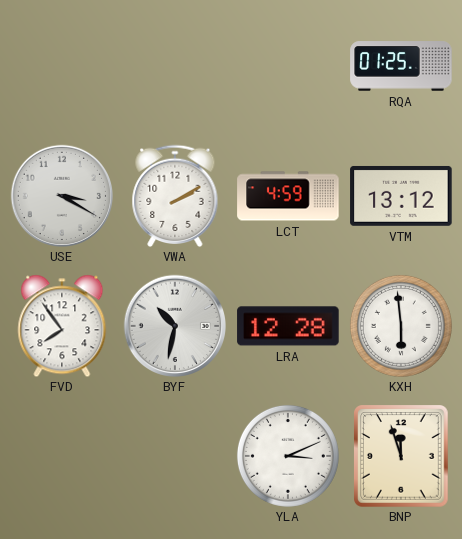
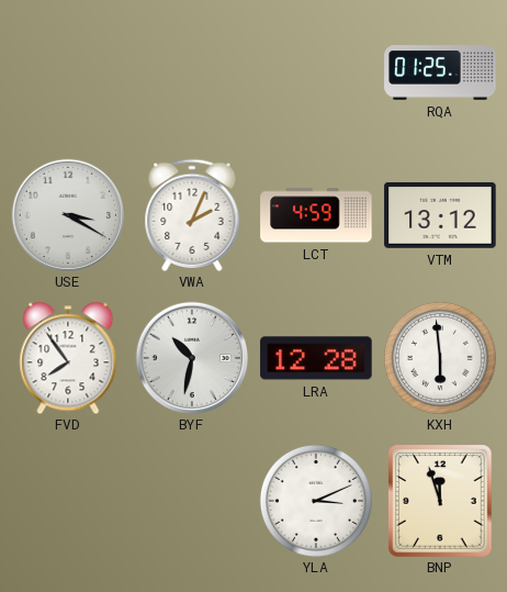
VWA: 2:10 -> 2:04 (192, 215)
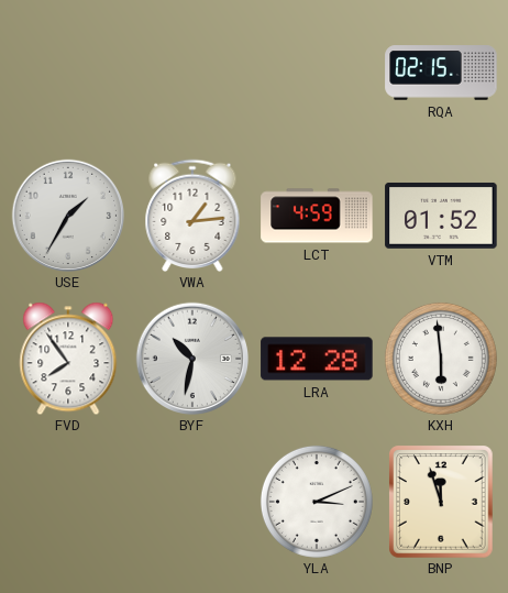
RQA: 01:25 -> 02:15 (441, 73)
USE: 3:20 -> 1:35 (67, 215)
VWA: 2:04 -> 1:14 (192, 216)
VTM: 13:12 -> 01:52 (441, 216)
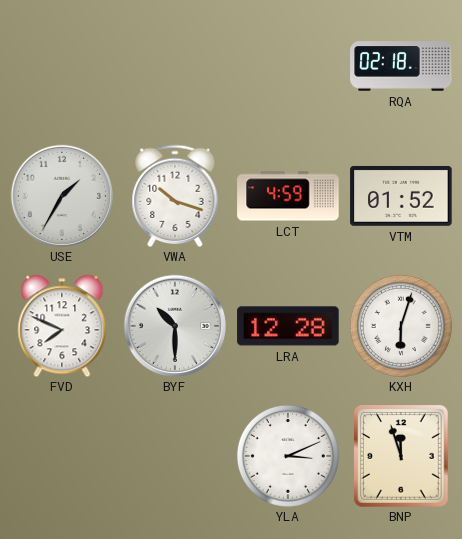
RQA: 02:15 -> 02:18 (401, 66)
VWA: 1:14 -> 10:18 (175, 196)
FVD: 7:54 -> 7:49 (62, 326)
BYF: 10:32 -> 10:30 (174, 325)
KXH: 5:59 -> 6:03 (401, 326)
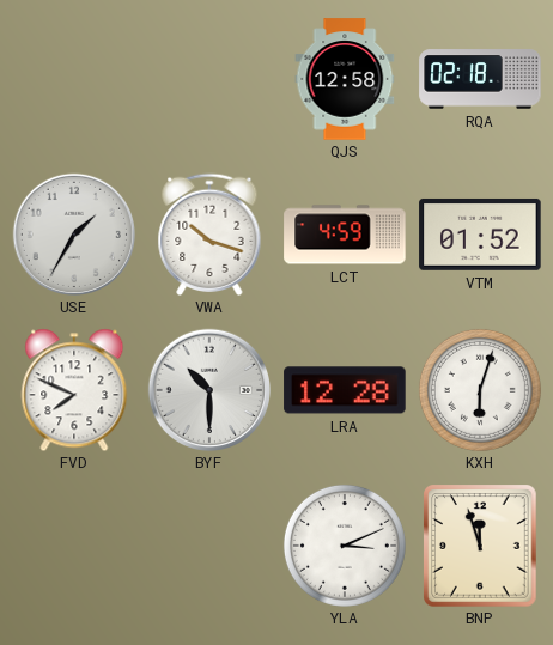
QJS: none -> 12:58 (345, 79)
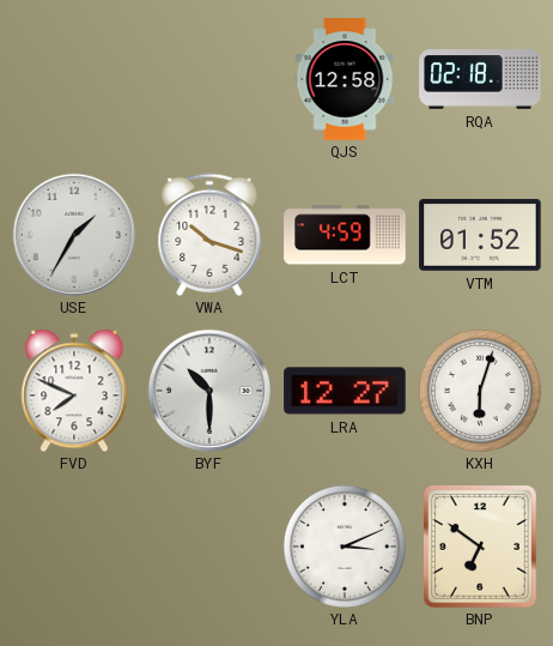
LRA: 12:28 -> 12:27 (345, 391)
BNP: 11:57 -> 6:51 (481, 548)
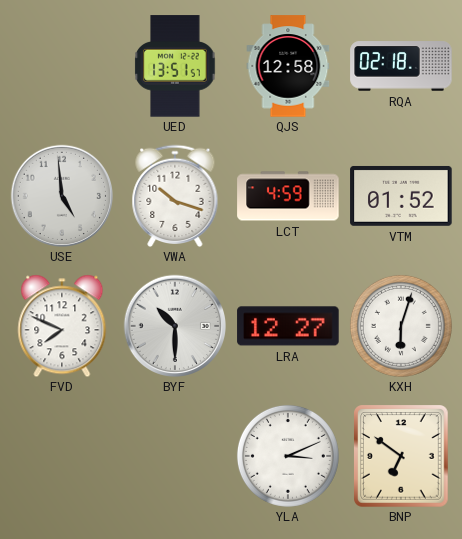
UED: none -> 13:51 (175, 66)
USE: 1:35 -> 4:59 (61, 195)
